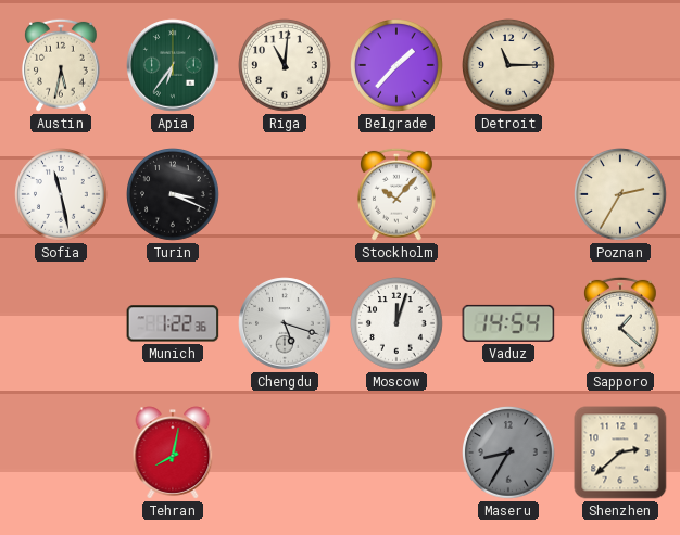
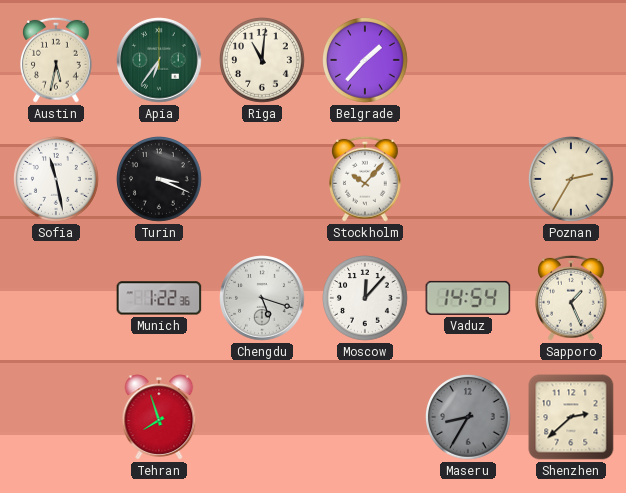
Detroit: 11:15 -> none (509, 66)
Moscow: 12:03 -> 12:07 (366, 299)
Sapporo: 1:22 -> 1:26 (572, 298)
Tehran: 8:02 -> 7:57 (159, 417)
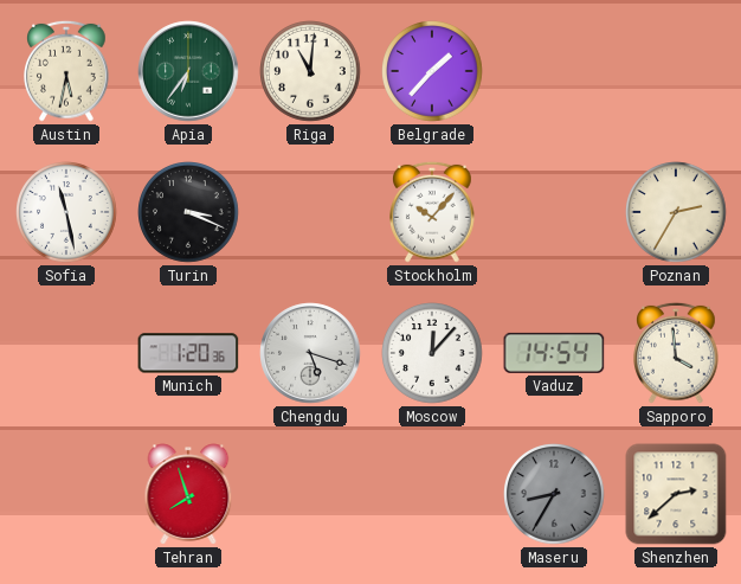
Munich: 1:22 -> 1:20 (188, 353)
Sapporo: 1:26 -> 3:59 (677, 353)
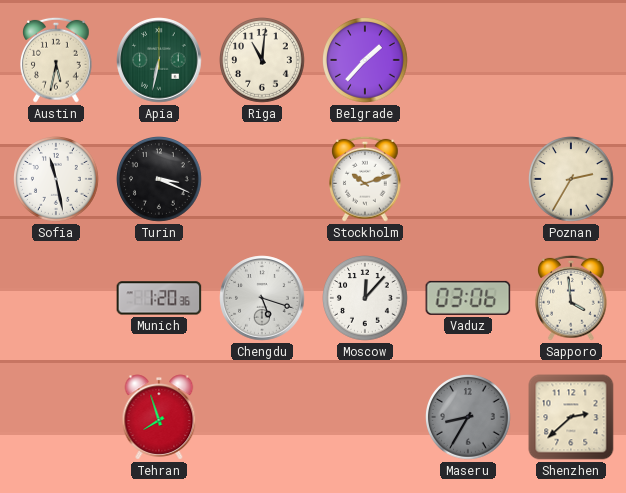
Apia: 6:36 -> 6:32 (159, 60)
Stockholm: 10:07 -> 10:12 (366, 179)
Vaduz: 14:54 -> 03:06 (468, 298)
